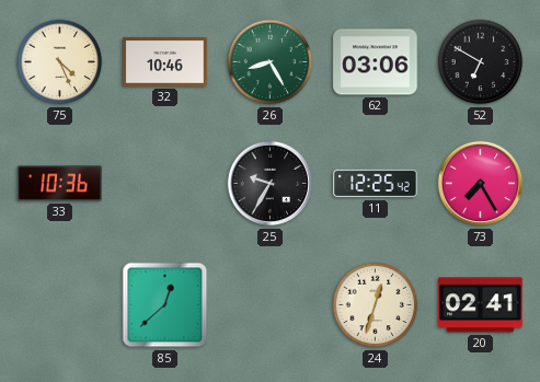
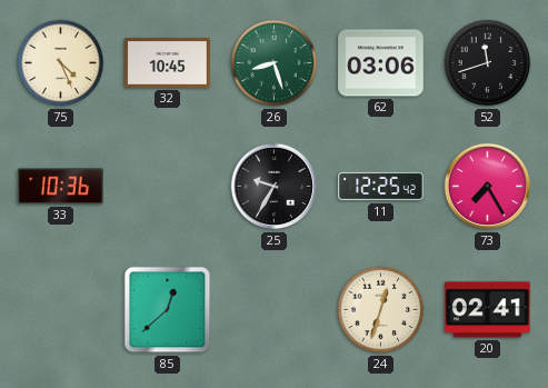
32: 10:46 -> 10:45 (168, 63)
26: 8:25 -> 8:27 (275, 63)
52: 6:50 -> 11:42 (488, 63)
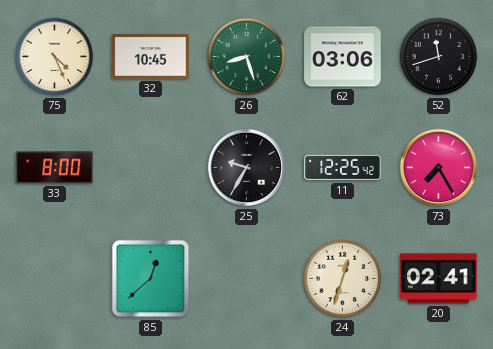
33: 10:36 -> 8:00 (55, 168)
